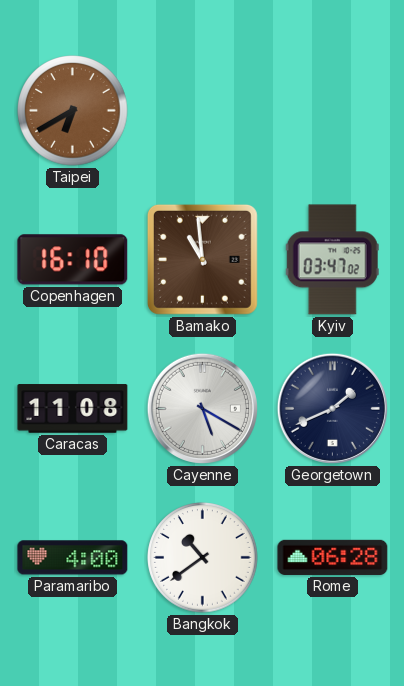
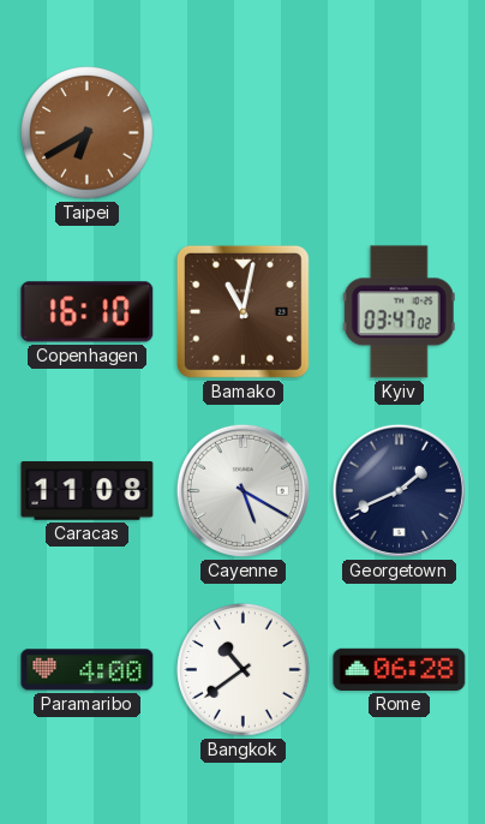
Bamako: 10:59 -> 11:02 (242, 311)
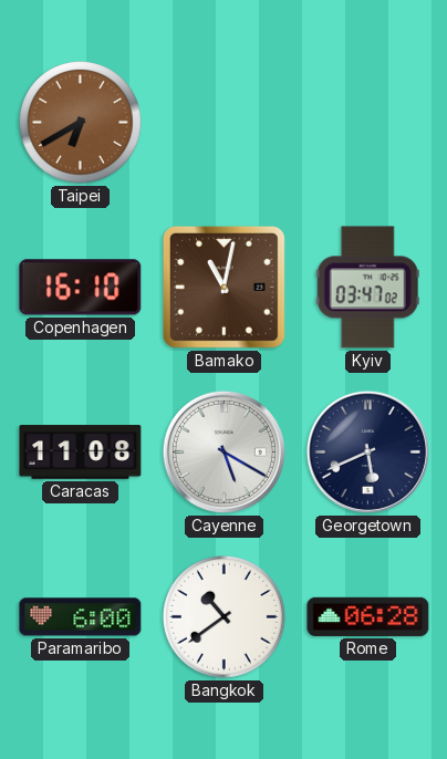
Georgetown: 1:41 -> 5:41 (367, 451)
Paramaribo: 4:00 -> 6:00 (81, 617)
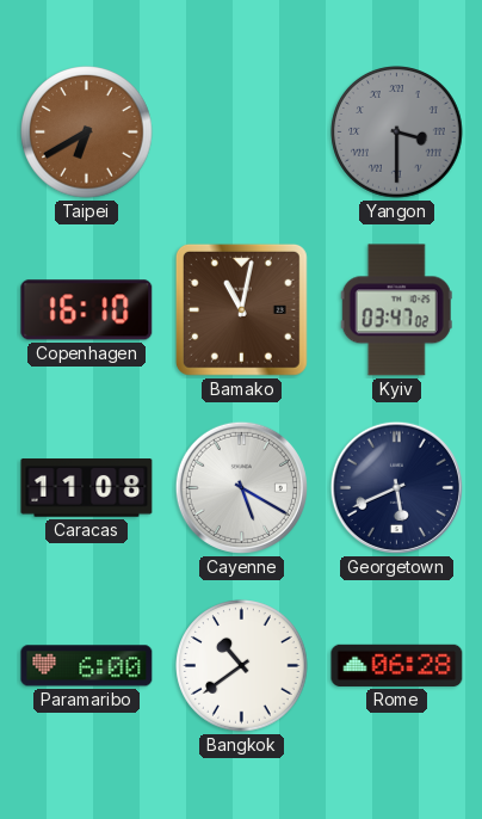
Yangon: none -> 3:30 (397, 133)
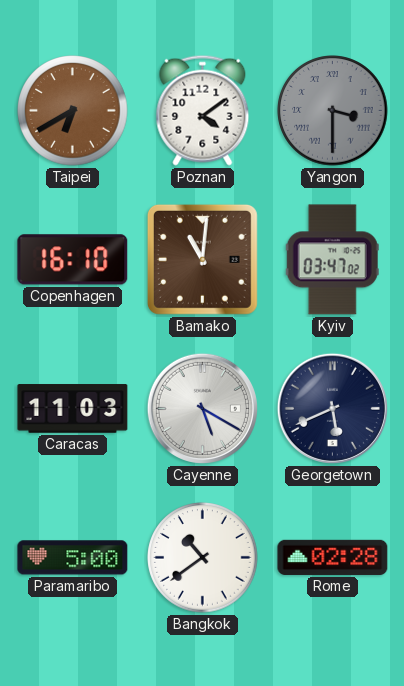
Poznan: none -> 4:09 (203, 110)
Bamako: 11:02 -> 11:01 (202, 259)
Caracas: 11:08 -> 11:03 (73, 409)
Paramaribo: 6:00 -> 5:00 (73, 558)
Rome: 06:28 -> 02:28 (333, 557)
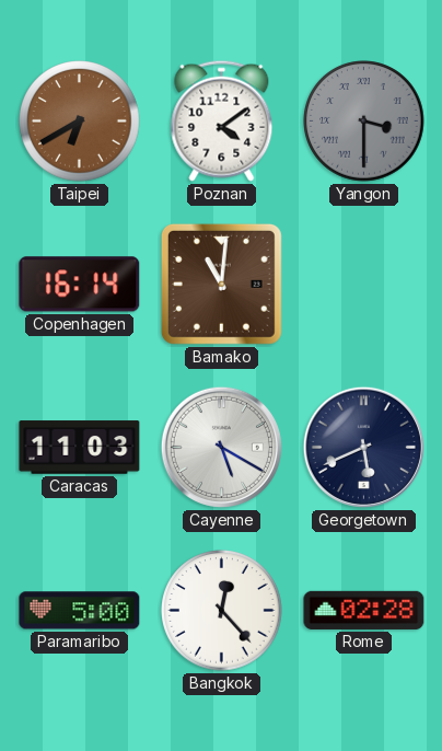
Copenhagen: 16:10 -> 16:14 (80, 285)
Kyiv: 03:47 -> none (332, 260)
Bangkok: 10:39 -> 12:23 (222, 611)
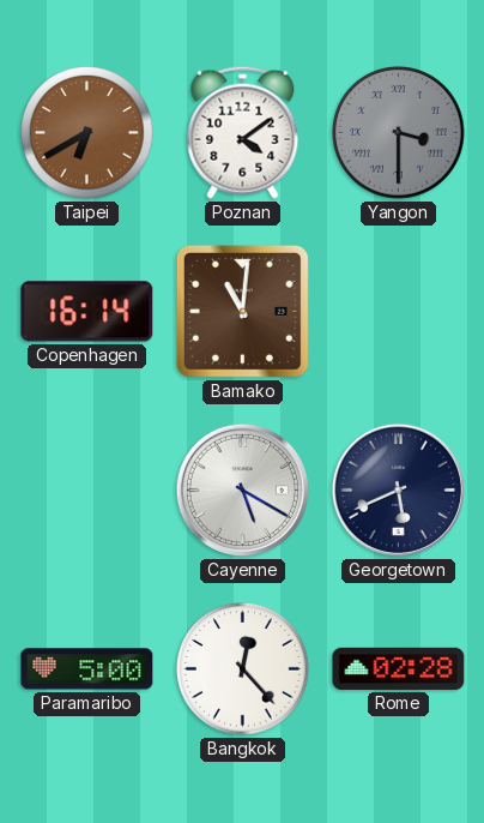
Caracas: 11:03 -> none (80, 448)
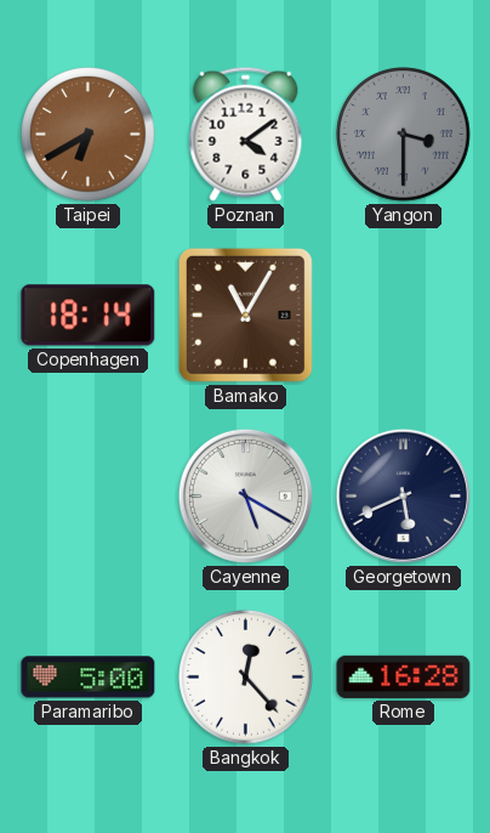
Copenhagen: 16:14 -> 18:14 (89, 316)
Bamako: 11:01 -> 11:05 (245, 314)
Rome: 02:28 -> 16:28 (404, 676)
